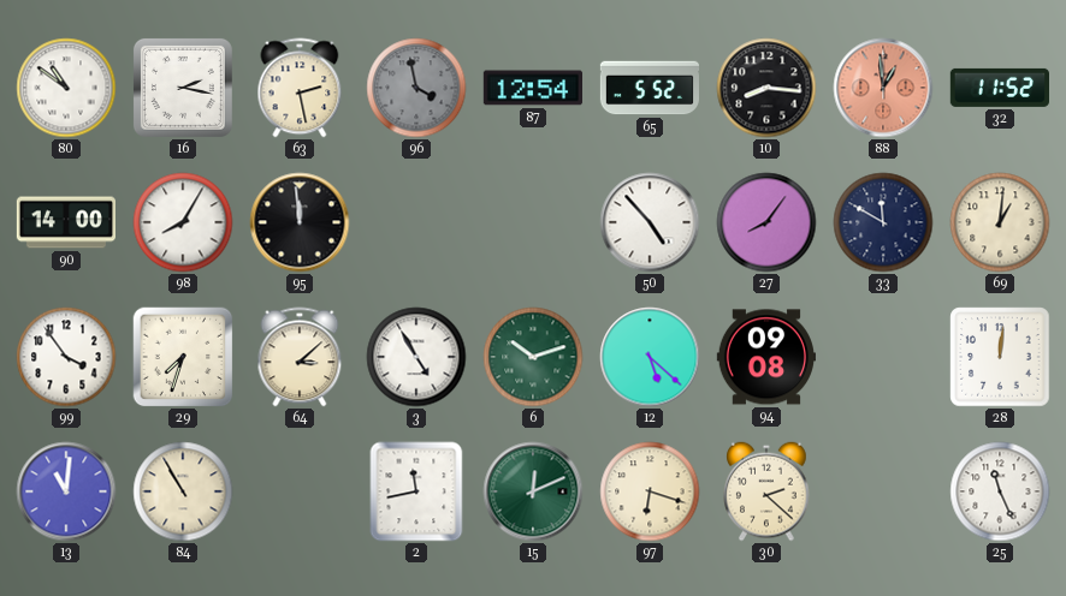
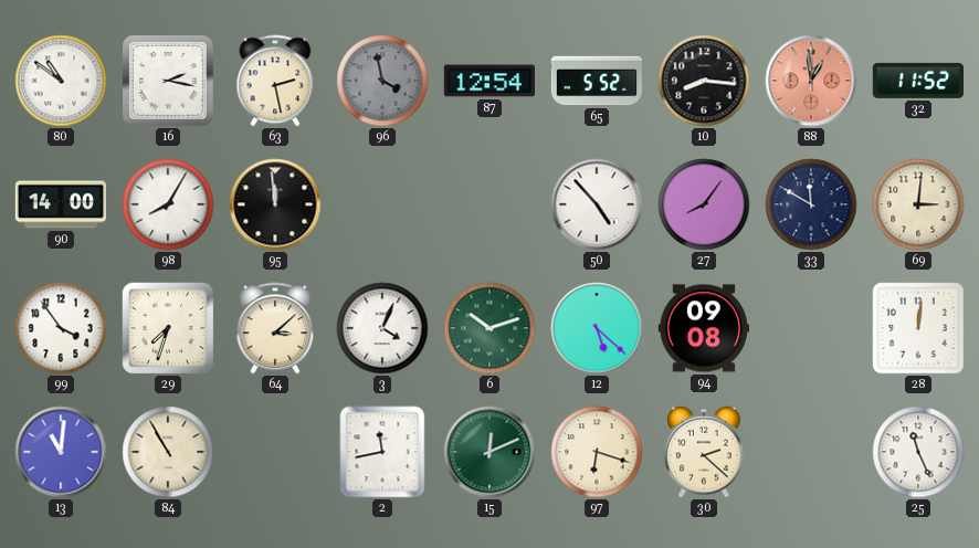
69: 1:01 -> 3:01 (918, 204)
3: 4:55 -> 4:04 (382, 328)
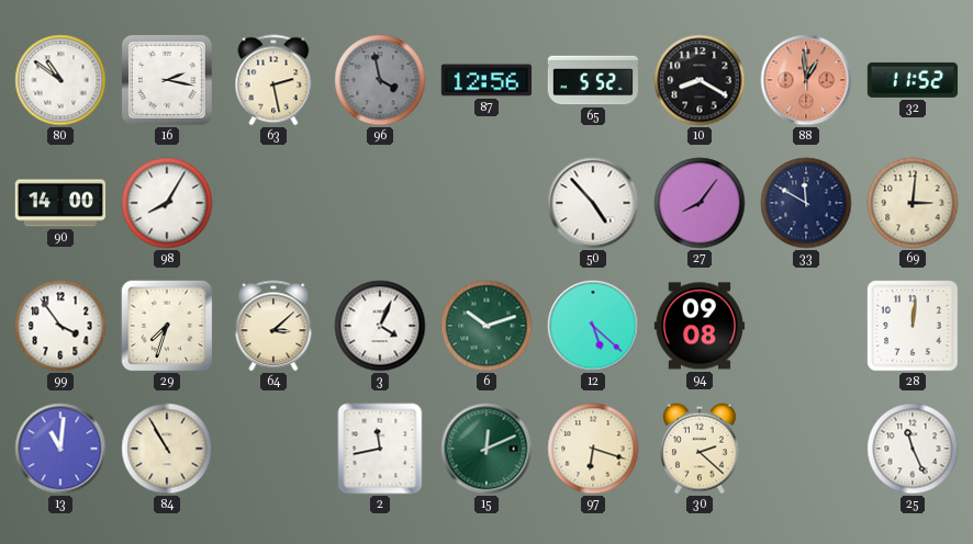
87: 12:54 -> 12:56 (485, 80)
10: 8:16 -> 8:20 (700, 80)
95: 11:59 -> none (275, 204)
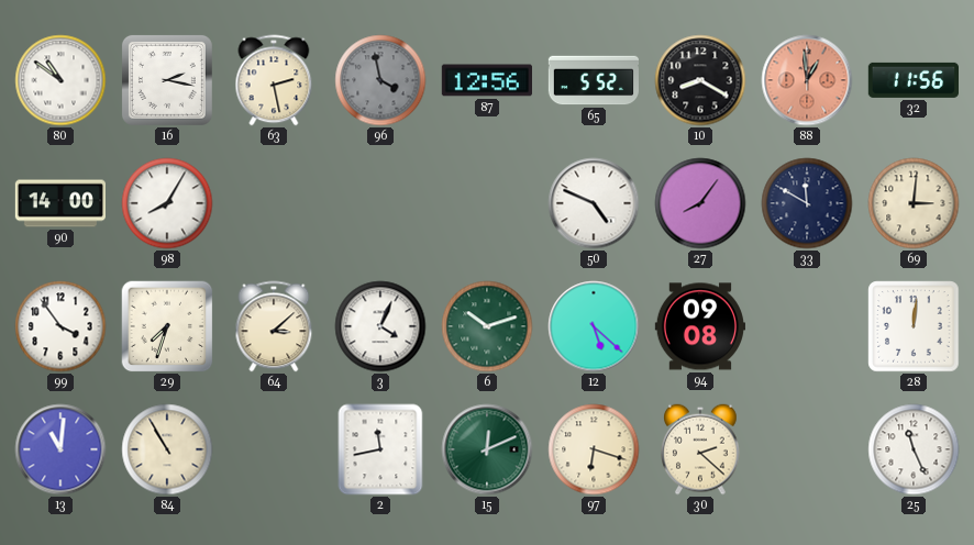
32: 11:52 -> 11:56 (912, 80)
50: 4:53 -> 4:49 (594, 203)
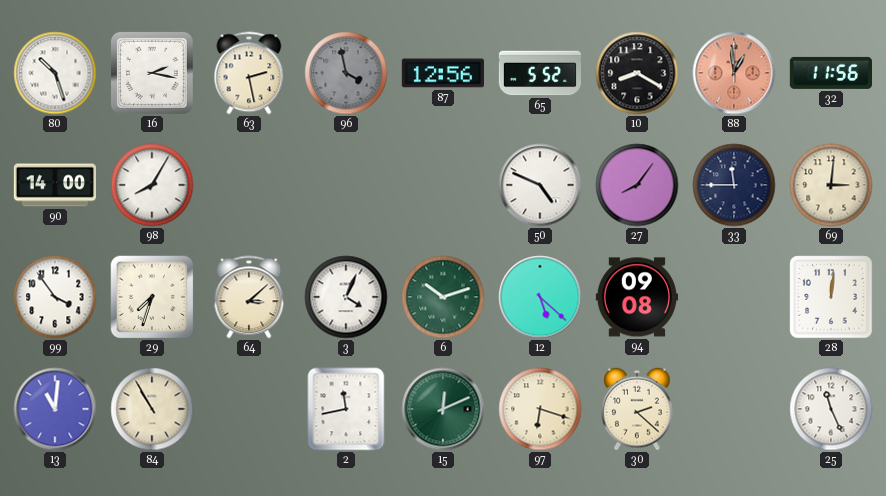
80: 10:51 -> 10:27 (55, 73)
33: 11:50 -> 11:45 (734, 185)
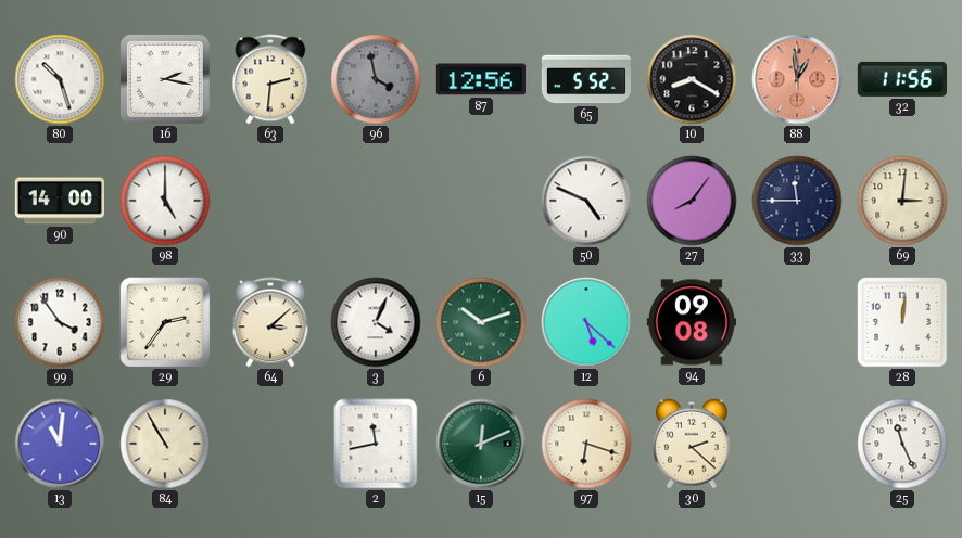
63: 2:28 -> 2:31 (270, 79)
98: 8:05 -> 5:00 (165, 201)
29: 7:33 -> 2:36 (165, 322)
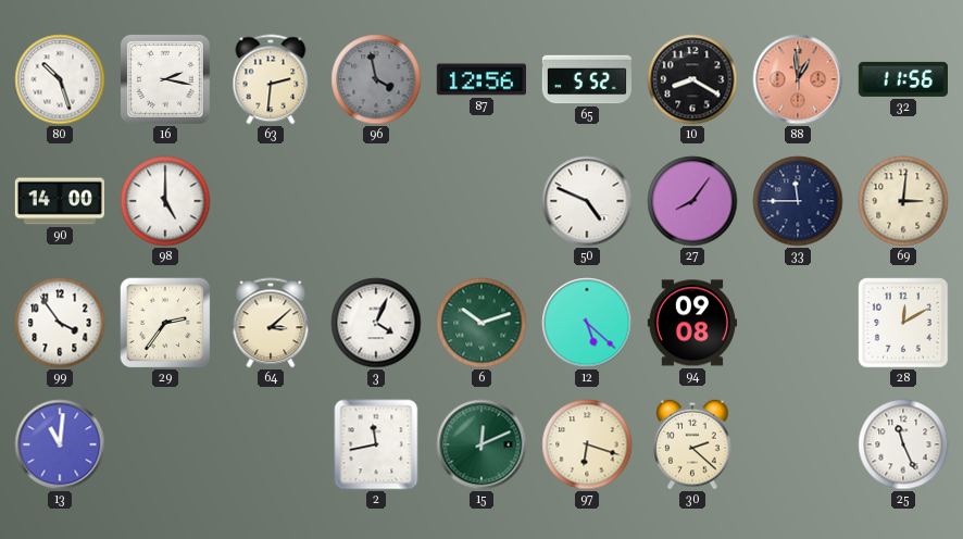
28: 12:01 -> 12:10 (903, 323)
84: 10:55 -> none (165, 444)
